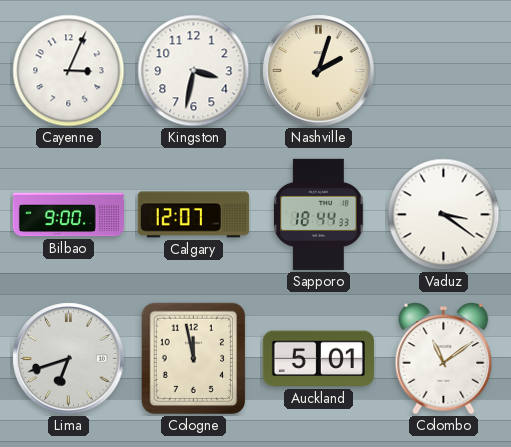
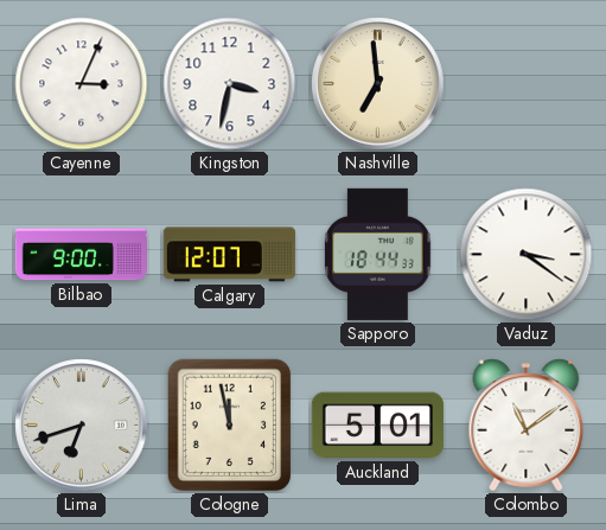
Nashville: 2:03 -> 6:59 (378, 84)
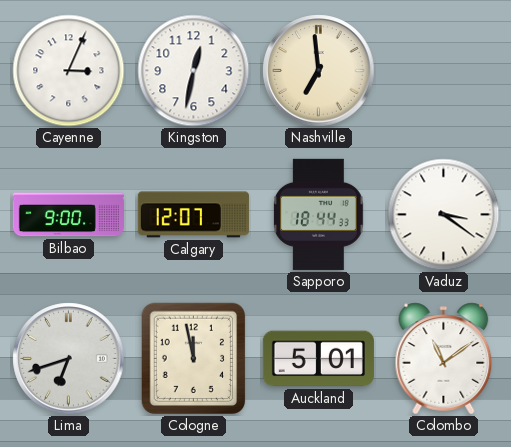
Kingston: 3:32 -> 12:32 (194, 71)
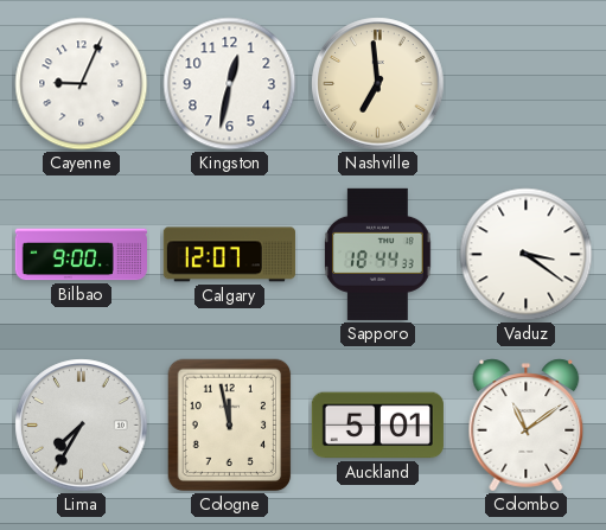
Cayenne: 3:04 -> 9:04 (82, 84)
Lima: 6:42 -> 7:35 (82, 426)
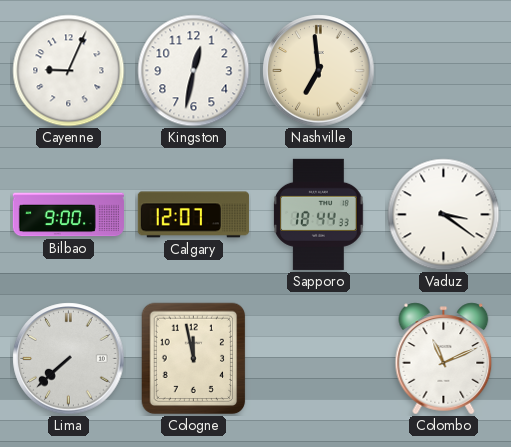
Lima: 7:35 -> 7:38 (69, 359)
Auckland: 5:01 -> none (377, 426)
Colombo: 11:09 -> 11:11 (444, 359)
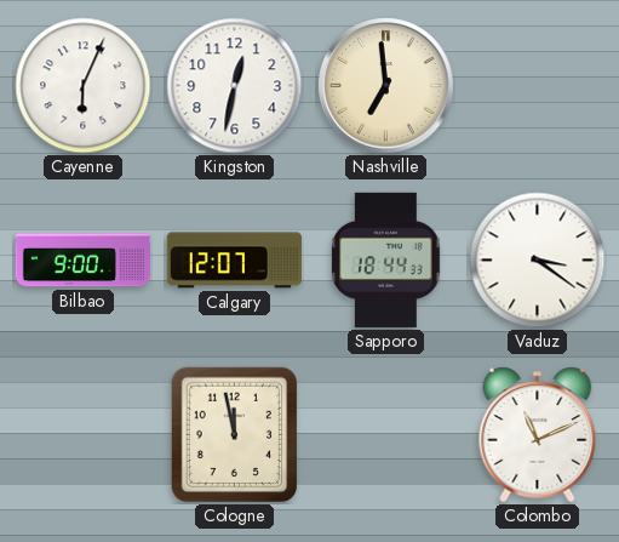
Cayenne: 9:04 -> 6:04 (84, 86)
Lima: 7:38 -> none (69, 359)
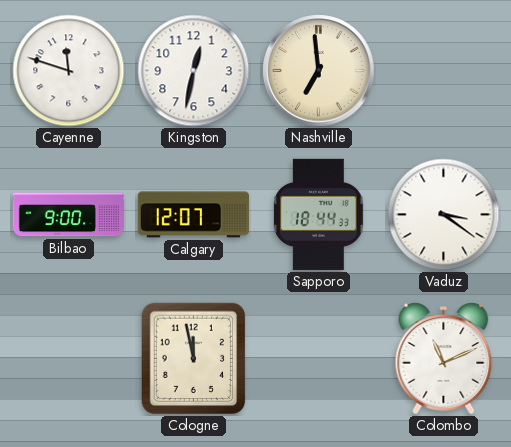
Cayenne: 6:04 -> 11:48 (69, 71)
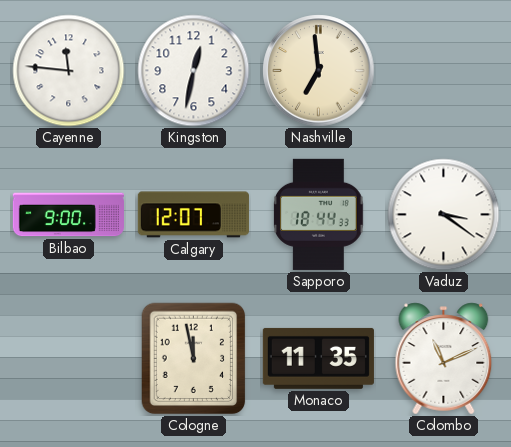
Cayenne: 11:48 -> 11:46 (69, 71)
Monaco: none -> 11:35 (318, 358)
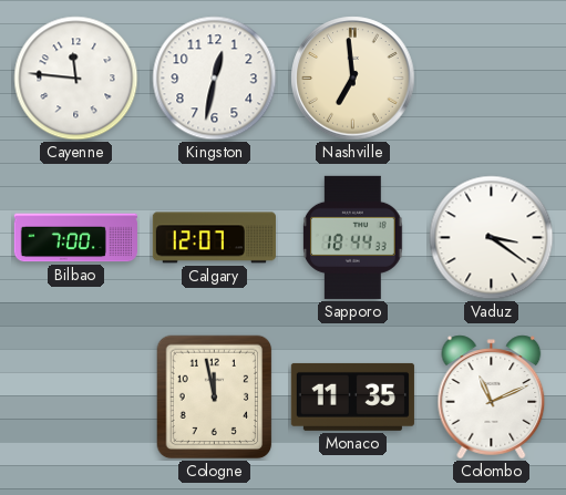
Bilbao: 9:00 -> 7:00 (75, 238)
